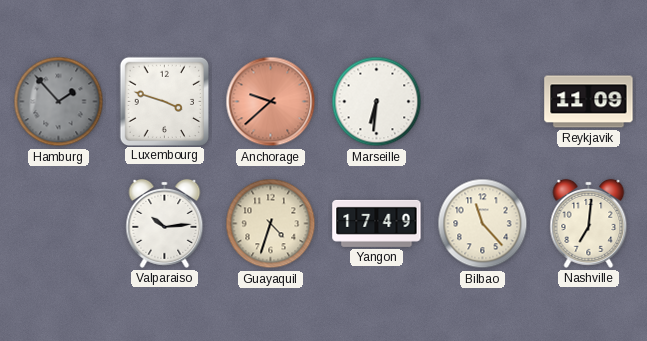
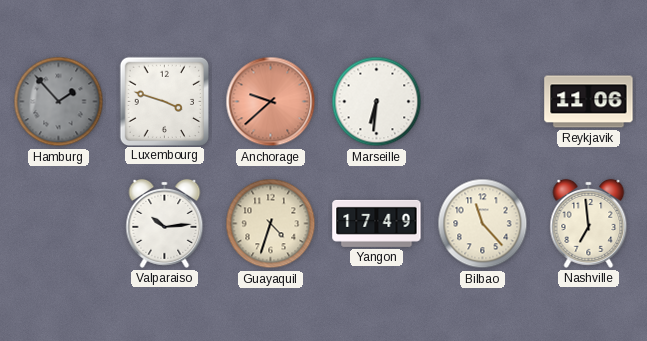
Reykjavik: 11:09 -> 11:06 (589, 102)
Nashville: 7:01 -> 6:59 (589, 223)
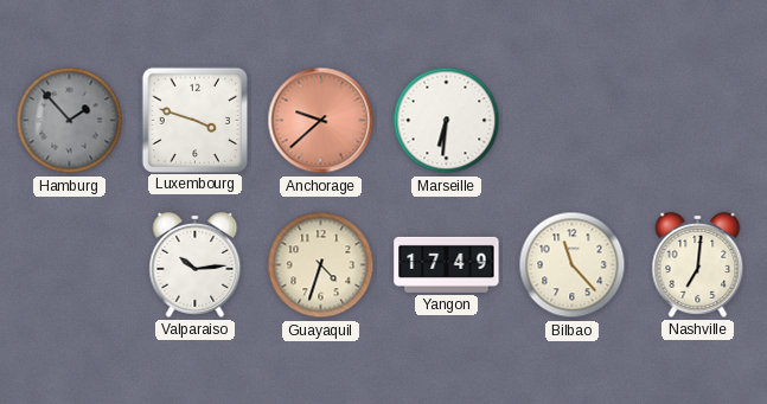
Reykjavik: 11:06 -> none (589, 102)
Nashville: 6:59 -> 7:01 (698, 264)
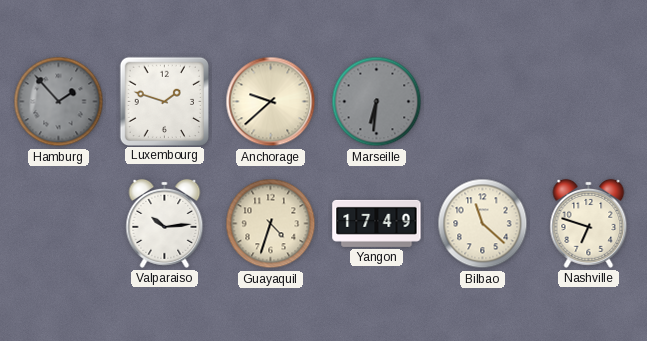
Luxembourg: 3:48 -> 1:48 (164, 101)
Anchorage dial: salmon -> cream (271, 102)
Marseille dial: white -> grey (377, 102)
Bilbao: 11:23 -> 11:22 (483, 224)
Nashville: 7:01 -> 6:48 (589, 223)
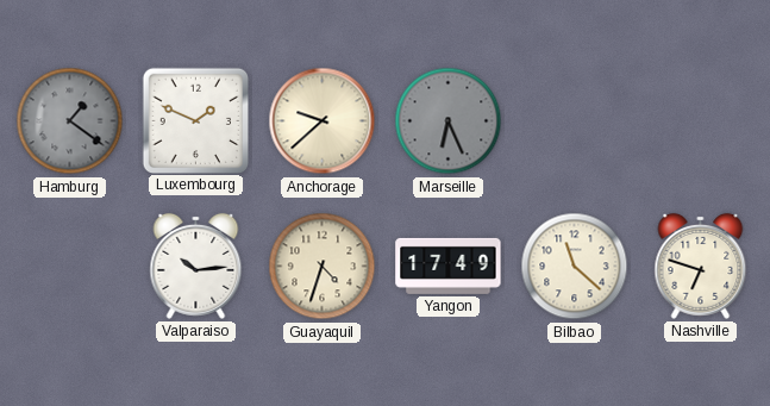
Hamburg: 1:53 -> 1:21 (70, 121)
Luxembourg: 1:48 -> 1:49 (195, 120)
Marseille: 6:31 -> 6:26 (449, 121)
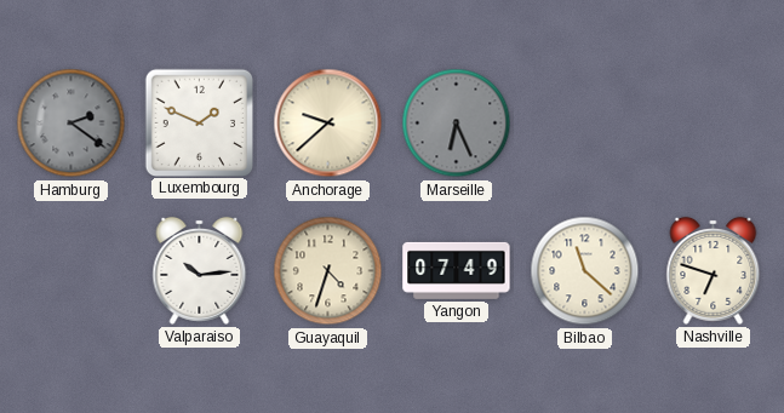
Hamburg: 1:21 -> 2:21 (71, 124)
Yangon: 17:49 -> 07:49 (457, 270)
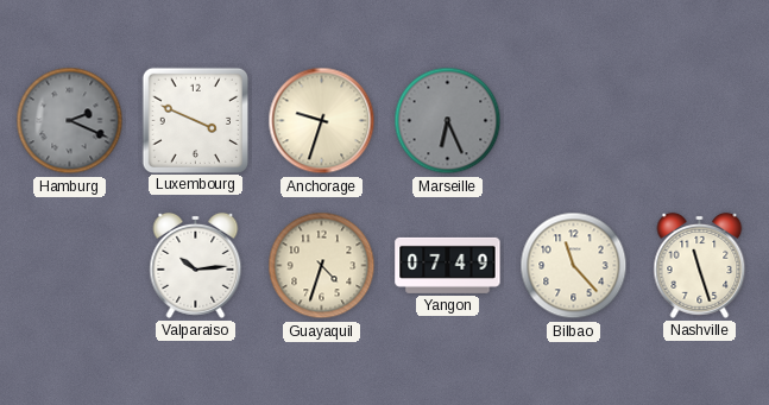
Hamburg: 2:21 -> 2:19 (70, 121)
Luxembourg: 1:49 -> 3:49 (195, 120)
Anchorage: 9:38 -> 9:33 (322, 121)
Bilbao: 11:22 -> 11:23 (574, 266)
Nashville: 6:48 -> 11:27 (700, 265)
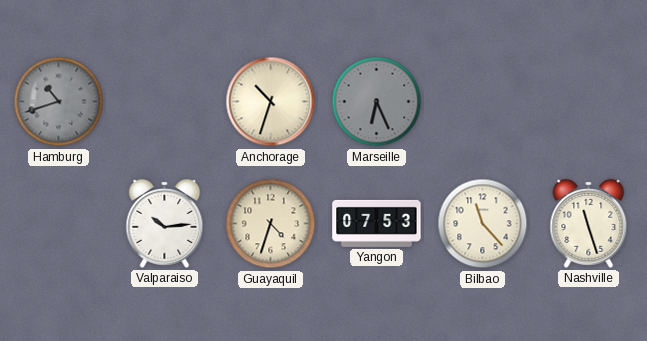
Hamburg: 2:19 -> 10:42 (59, 102)
Luxembourg: 3:49 -> none (195, 120)
Anchorage: 9:33 -> 10:33 (271, 102)
Yangon: 07:49 -> 07:53 (377, 223)
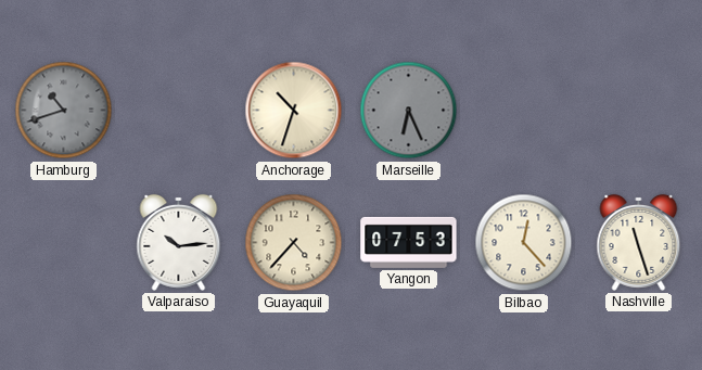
Guayaquil: 4:33 -> 4:37 (294, 243)
Bilbao: 11:23 -> 12:23 (524, 243)
